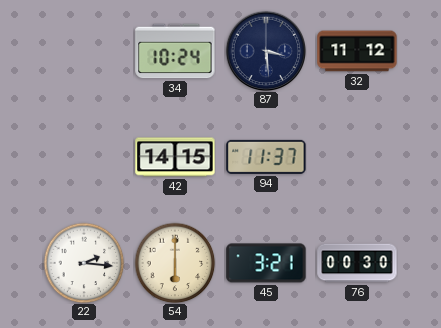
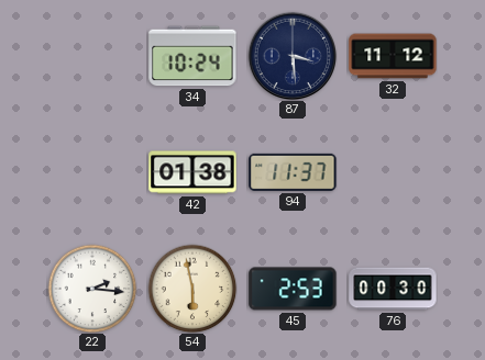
42: 14:15 -> 01:38 (192, 172)
54: 6:00 -> 5:58 (192, 289)
45: 3:21 -> 2:53 (293, 289)
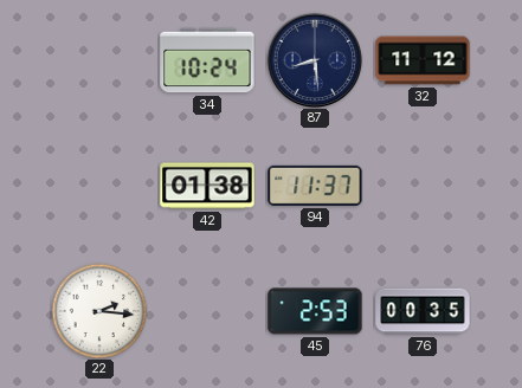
87: 3:29 -> 8:29 (314, 59)
54: 5:58 -> none (192, 289)
76: 00:30 -> 00:35 (423, 311)
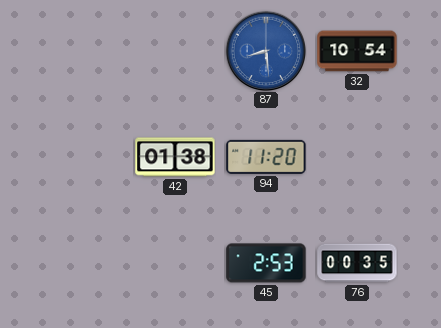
34: 10:24 -> none (207, 60)
87 dial: navy -> blue (265, 50)
32: 11:12 -> 10:54 (357, 51)
94: 11:37 -> 11:20 (266, 157)
22: 2:16 -> none (99, 311)
